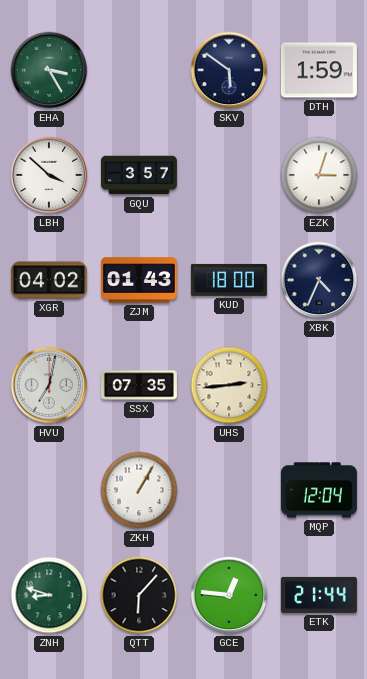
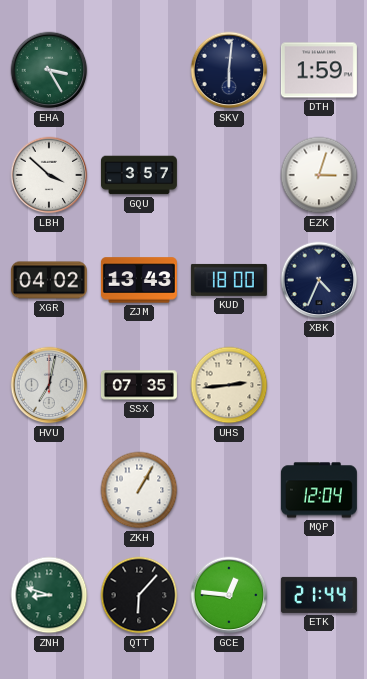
SKV: 5:51 -> 6:01 (229, 70)
ZJM: 01:43 -> 13:43 (139, 280)
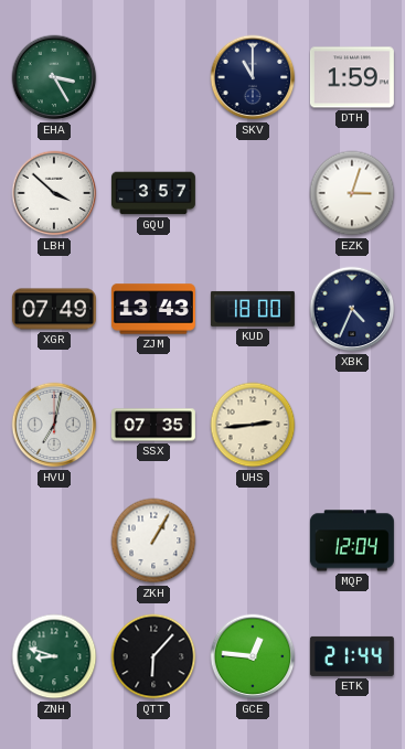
SKV: 6:01 -> 11:00 (253, 77)
XGR: 04:02 -> 07:49 (54, 309)
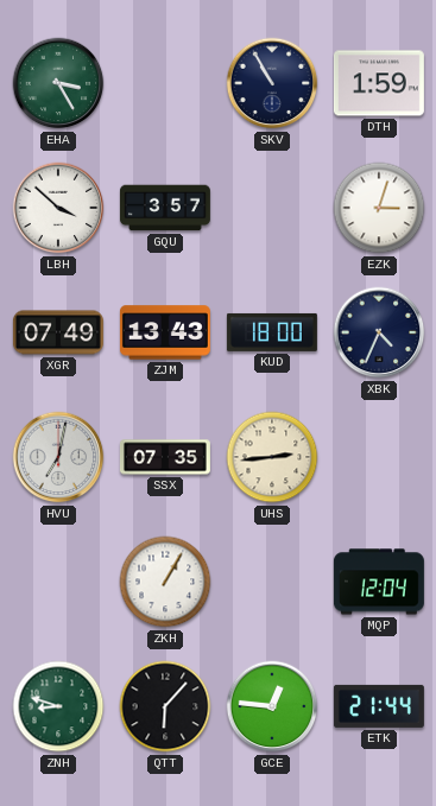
SKV: 11:00 -> 10:55 (272, 83)
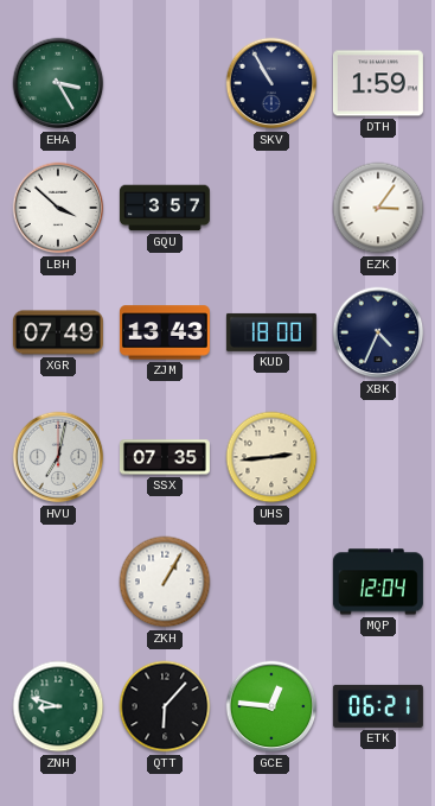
EZK: 3:03 -> 3:06 (378, 208)
ETK: 21:44 -> 06:21 (378, 706)
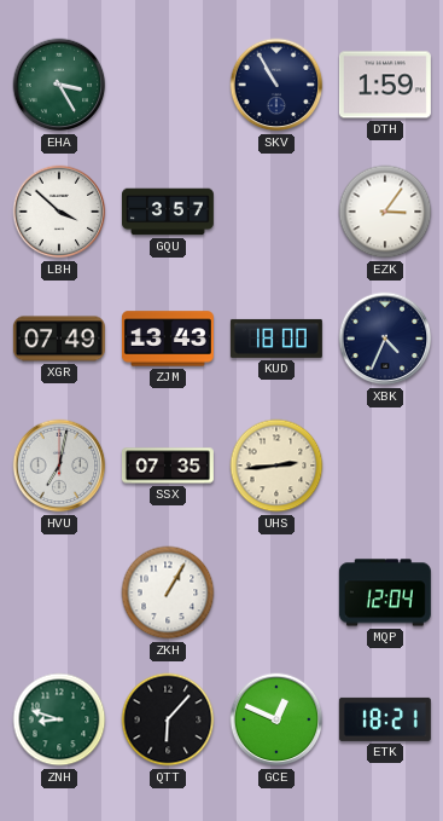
GCE: 12:46 -> 12:49 (276, 719)
ETK: 06:21 -> 18:21 (385, 719)
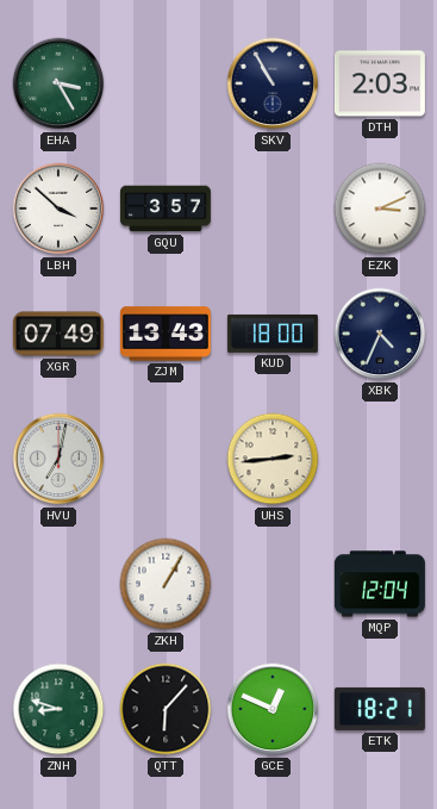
DTH: 1:59 -> 2:03 (380, 83)
EZK: 3:06 -> 3:11 (380, 209)
SSX: 07:35 -> none (168, 466)
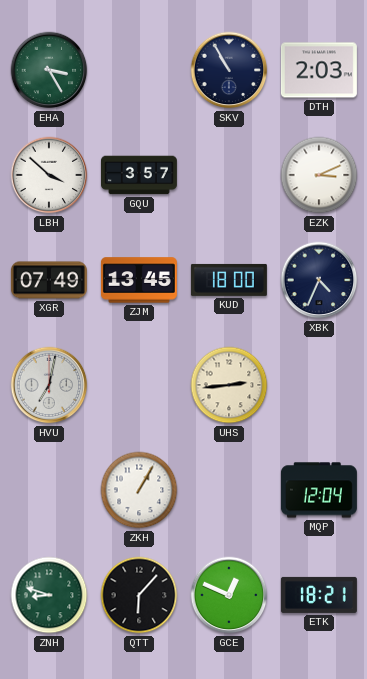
ZJM: 13:43 -> 13:45 (139, 280)
